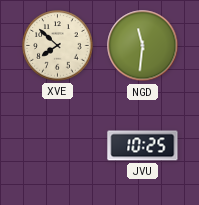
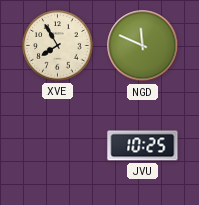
XVE: 7:52 -> 7:55 (58, 46)
NGD: 11:31 -> 11:49 (143, 46)
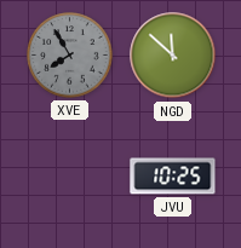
XVE dial: cream -> grey (70, 56)
NGD: 11:49 -> 11:52 (173, 56)
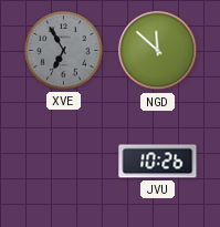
XVE: 7:55 -> 6:55 (64, 51)
JVU: 10:25 -> 10:26 (158, 162)
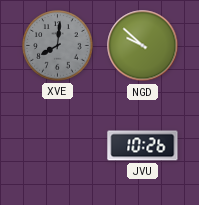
XVE: 6:55 -> 8:01 (58, 46)
NGD: 11:52 -> 9:52 (143, 46)
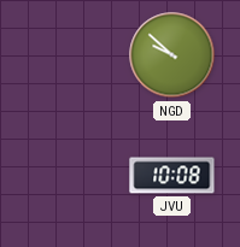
XVE: 8:01 -> none (58, 46)
JVU: 10:26 -> 10:08 (172, 176)
